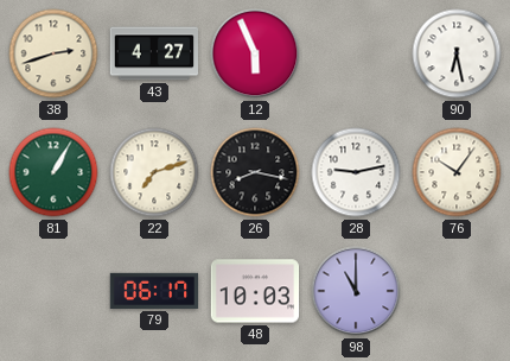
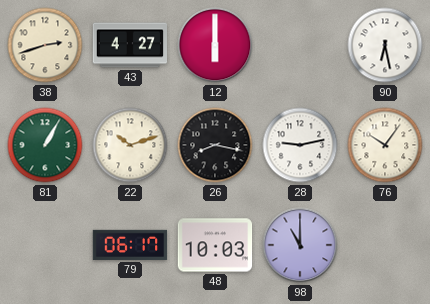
12: 5:56 -> 6:00 (215, 45)
22: 7:12 -> 10:12 (130, 145)
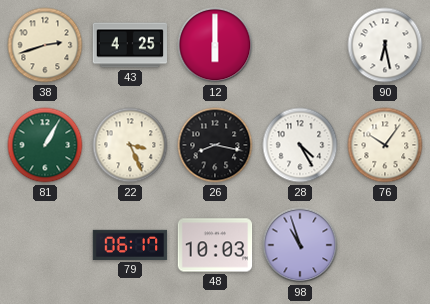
43: 4:27 -> 4:25 (130, 45)
22: 10:12 -> 3:26 (130, 145)
28: 9:13 -> 4:25 (300, 145)
98: 11:00 -> 10:57 (300, 245)
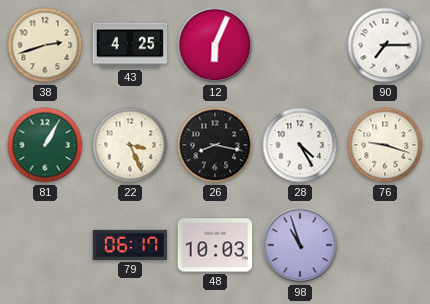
12: 6:00 -> 6:04 (215, 45)
90: 6:28 -> 7:15 (385, 45)
76: 10:06 -> 9:18 (385, 145)
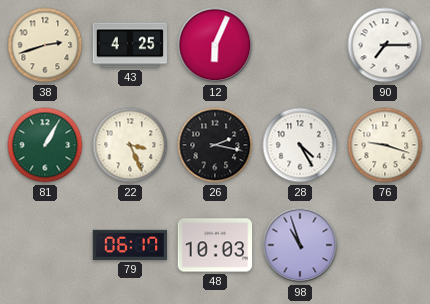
26: 8:17 -> 2:17 (215, 145)
